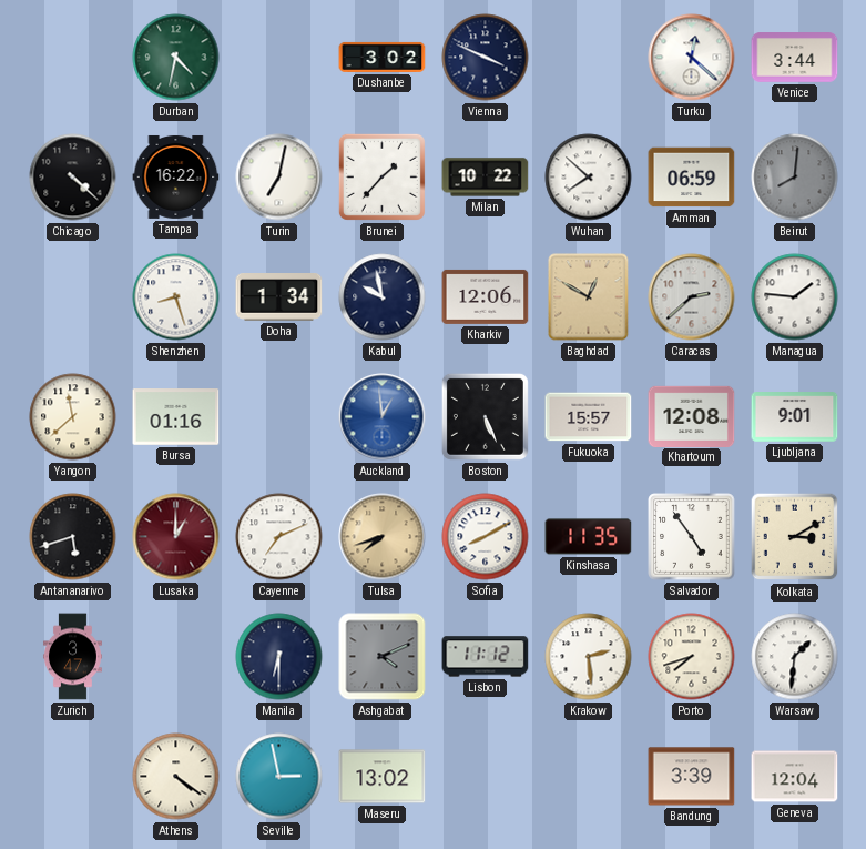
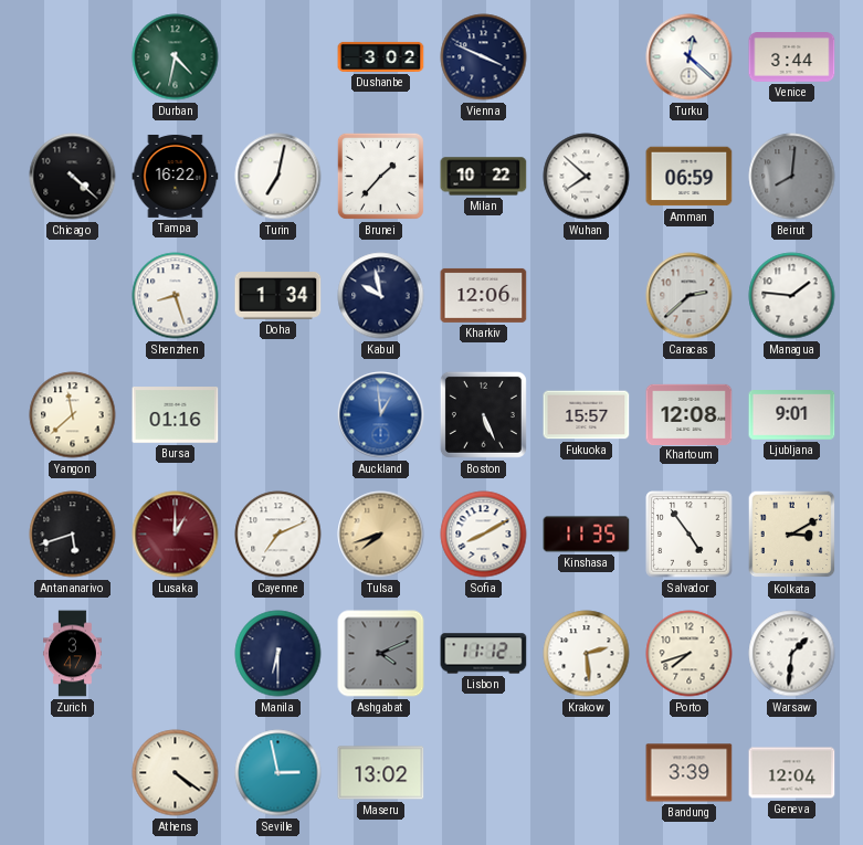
Baghdad: 12:50 -> none (589, 297)
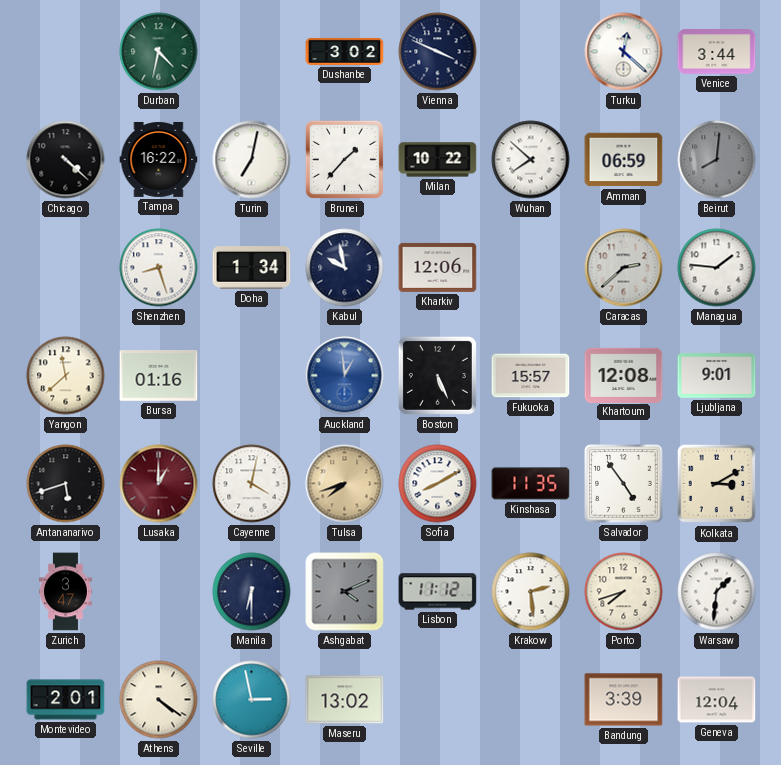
Cayenne: 7:11 -> 4:02 (252, 484)
Montevideo: none -> 2:01 (66, 700)
